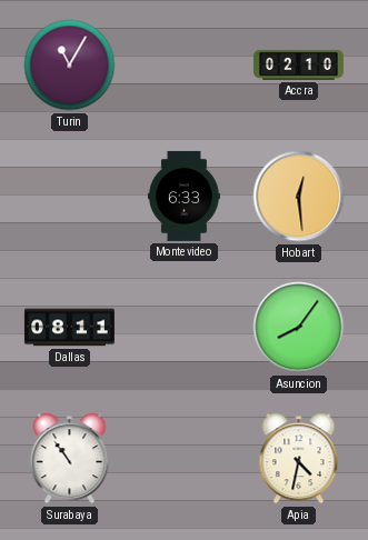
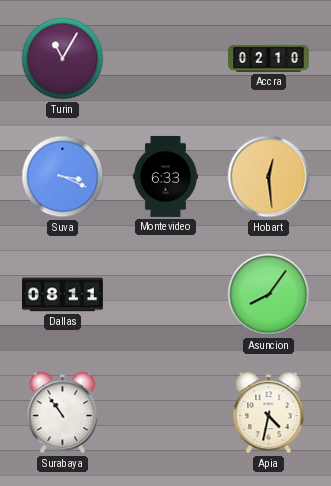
Suva: none -> 3:19 (63, 177)
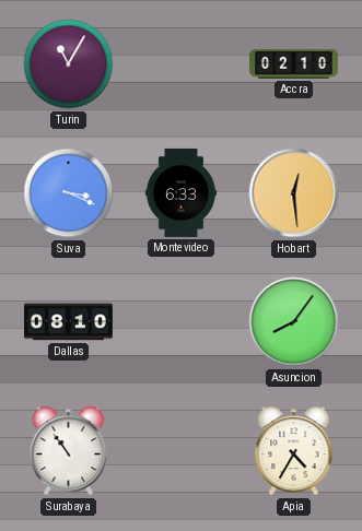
Dallas: 08:11 -> 08:10 (68, 322)
Apia: 4:32 -> 4:35 (294, 451)
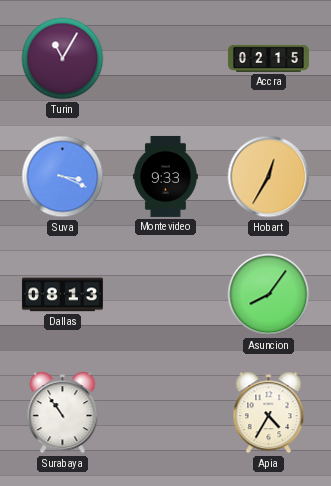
Accra: 02:10 -> 02:15 (268, 58)
Montevideo: 6:33 -> 9:33 (165, 176)
Hobart: 12:29 -> 12:35 (269, 177)
Dallas: 08:10 -> 08:13 (62, 295)
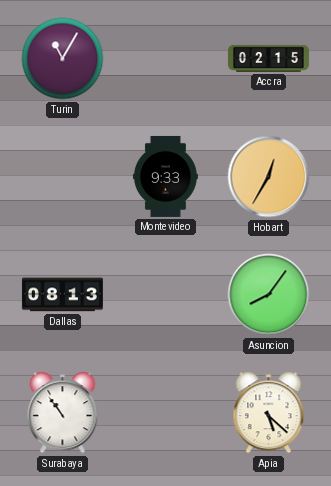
Suva: 3:19 -> none (63, 177)
Apia: 4:35 -> 5:22 (269, 413)
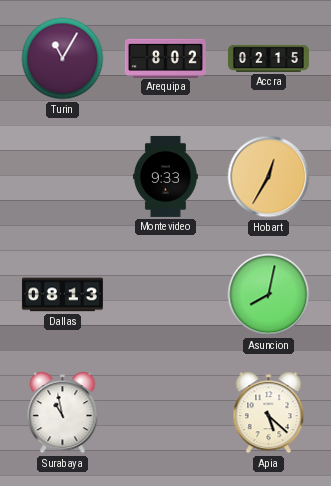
Arequipa: none -> 8:02 (165, 58)
Asuncion: 8:06 -> 8:02 (269, 295)
Surabaya: 10:54 -> 10:58 (63, 413)
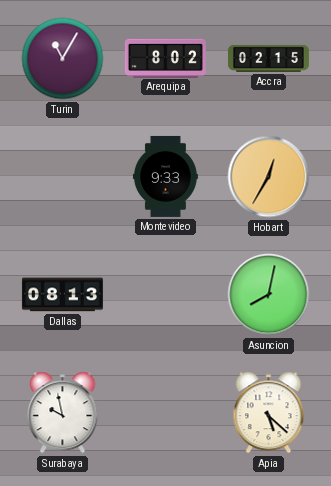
Surabaya: 10:58 -> 9:58 (63, 413)
